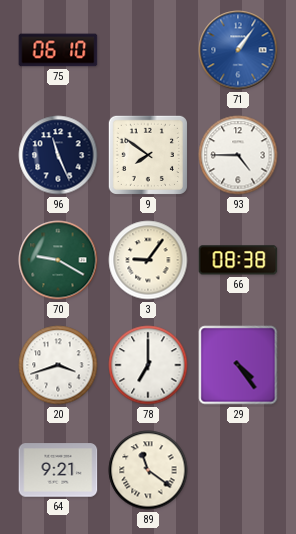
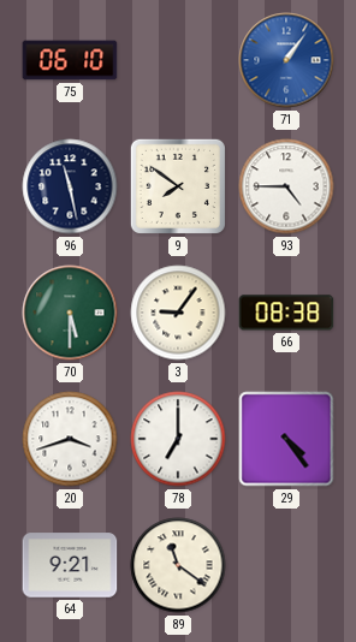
96: 11:26 -> 11:28 (70, 186)
70: 9:20 -> 5:30 (70, 313)
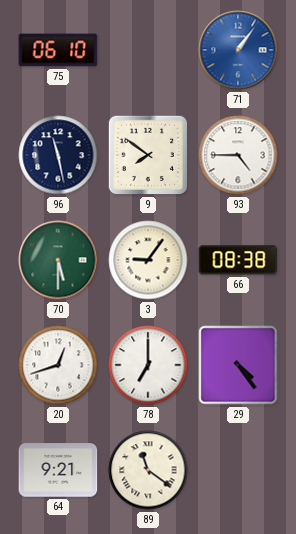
20: 3:42 -> 12:42 (58, 365)
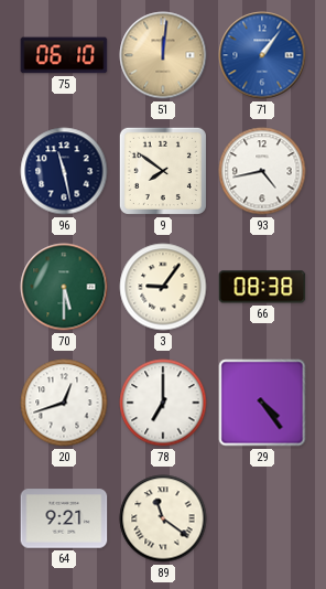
51: none -> 12:01 (163, 55)
93: 4:45 -> 4:43 (262, 171)
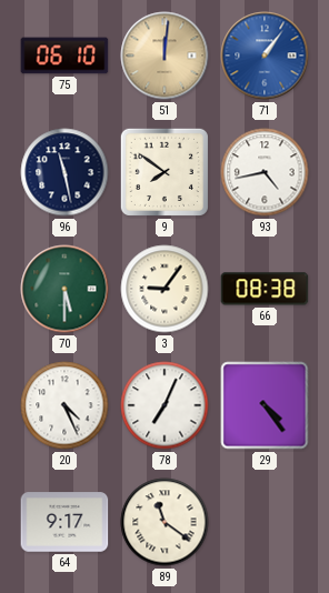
20: 12:42 -> 4:26 (64, 405)
78: 7:00 -> 7:04 (164, 405)
64: 9:21 -> 9:17 (64, 522)
